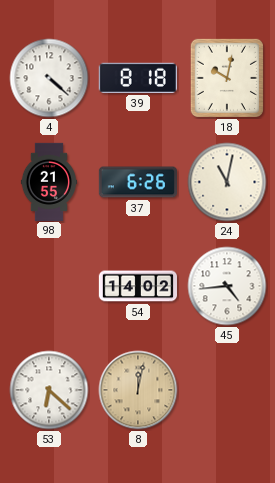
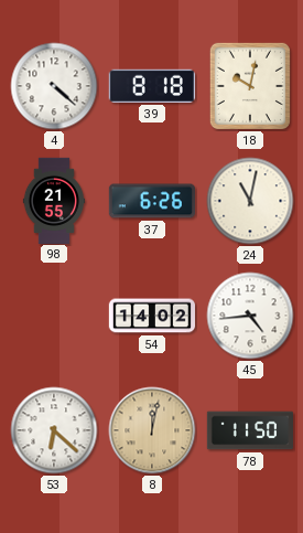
78: none -> 11:50 (249, 430)
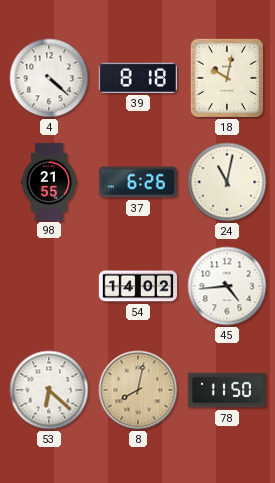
8: 12:02 -> 8:02 (138, 390)
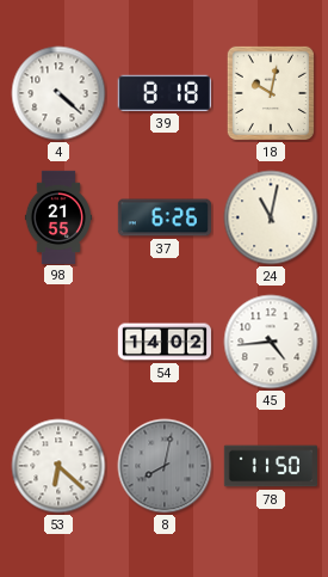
8 dial: champagne -> grey (165, 466)
